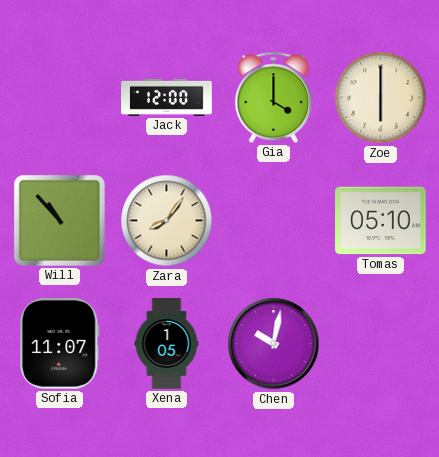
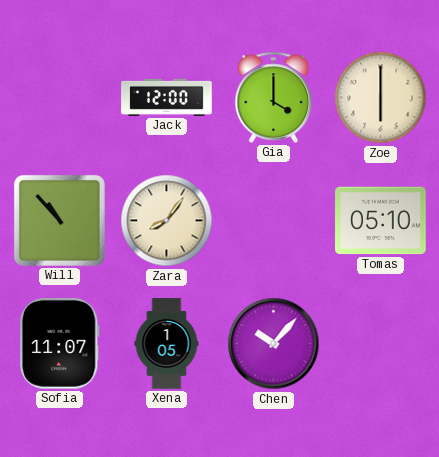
Chen: 10:02 -> 10:07 (274, 344)
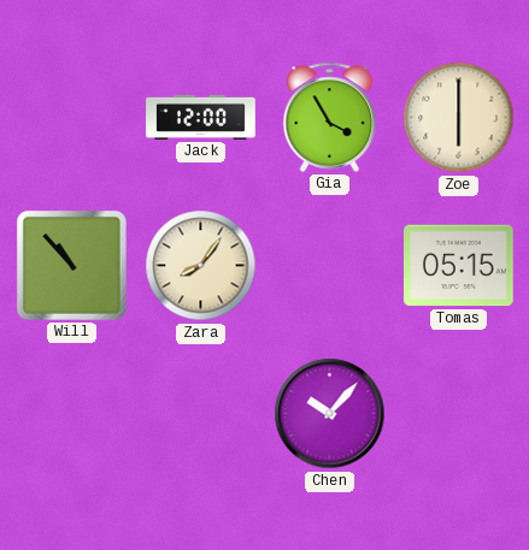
Gia: 4:00 -> 3:55 (330, 117)
Tomas: 05:10 -> 05:15 (459, 266)
Sofia: 11:07 -> none (60, 344)
Xena: 1:05 -> none (167, 344)
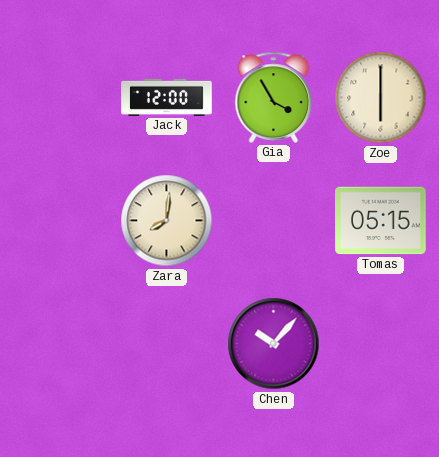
Will: 10:53 -> none (71, 265)
Zara: 8:06 -> 8:01 (167, 221)
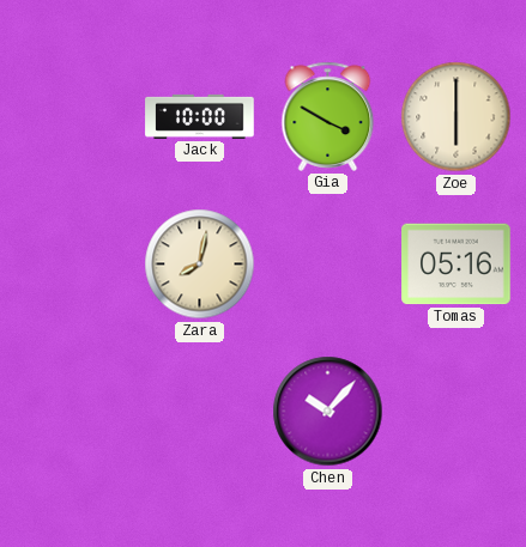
Jack: 12:00 -> 10:00 (200, 116)
Gia: 3:55 -> 3:50 (328, 116)
Zara: 8:01 -> 8:02 (200, 265)
Tomas: 05:15 -> 05:16 (457, 265)
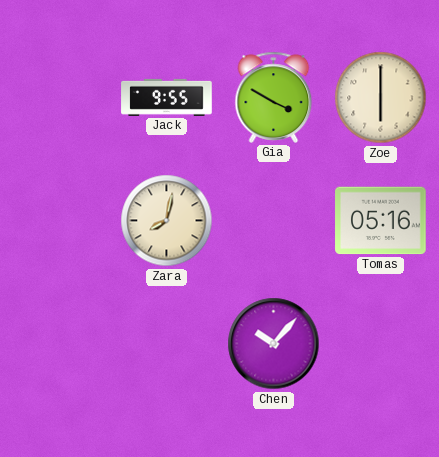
Jack: 10:00 -> 9:55 (167, 97)
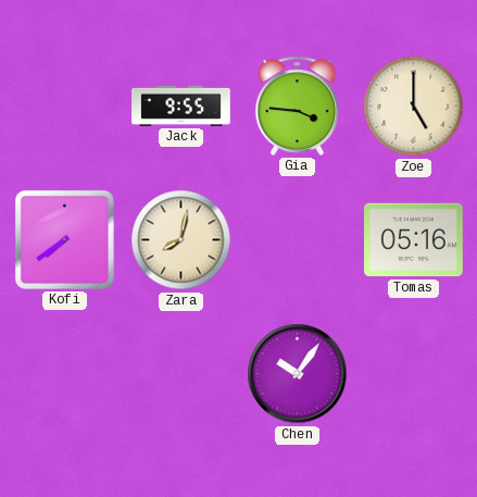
Gia: 3:50 -> 3:46 (298, 105)
Zoe: 6:00 -> 5:00 (414, 107)
Kofi: none -> 7:39 (64, 239)
Chen: 10:07 -> 10:06 (298, 374)
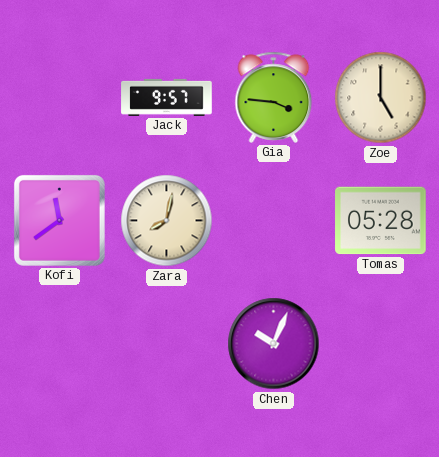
Jack: 9:55 -> 9:57 (167, 97)
Kofi: 7:39 -> 11:39 (59, 220)
Tomas: 05:16 -> 05:28 (381, 221)
Chen: 10:06 -> 10:04 (274, 344)
